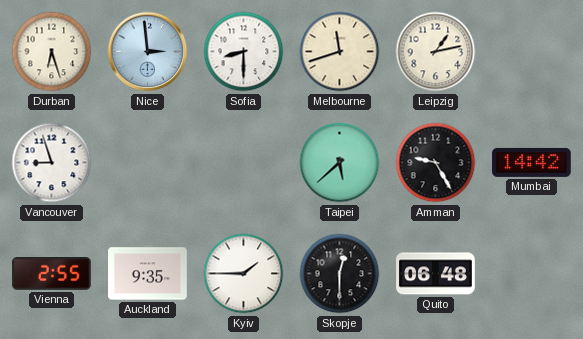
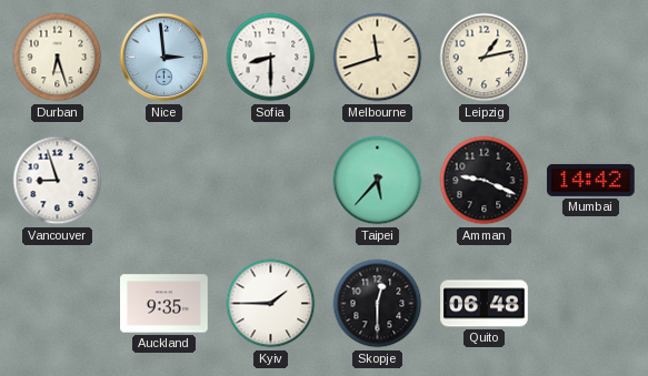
Taipei: 5:38 -> 5:37 (378, 181)
Amman: 9:25 -> 9:19 (485, 181)
Vienna: 2:55 -> none (52, 274)
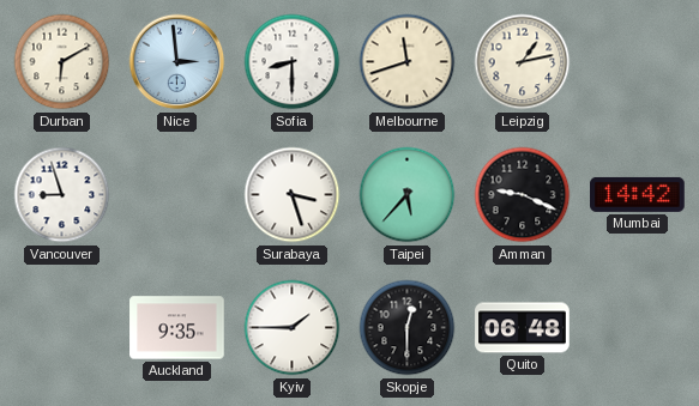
Durban: 6:27 -> 6:10 (62, 62)
Surabaya: none -> 3:27 (293, 195)
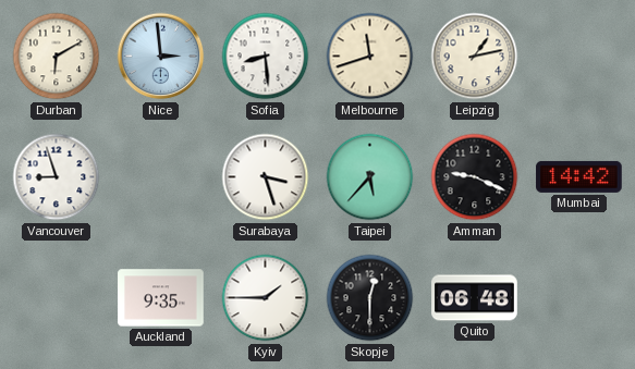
Sofia: 8:30 -> 8:29 (266, 57)
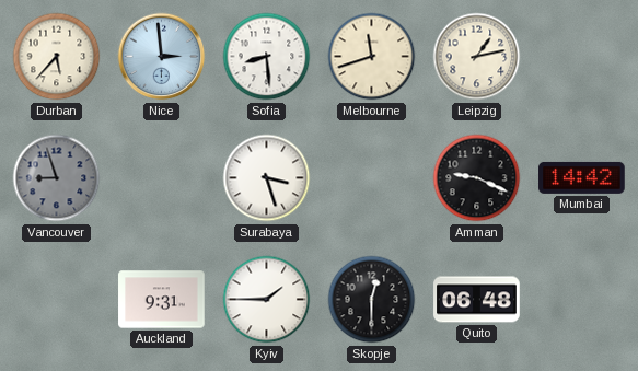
Durban: 6:10 -> 5:37 (57, 57)
Vancouver dial: white -> grey (57, 178)
Taipei: 5:37 -> none (370, 177)
Auckland: 9:35 -> 9:31 (162, 300)
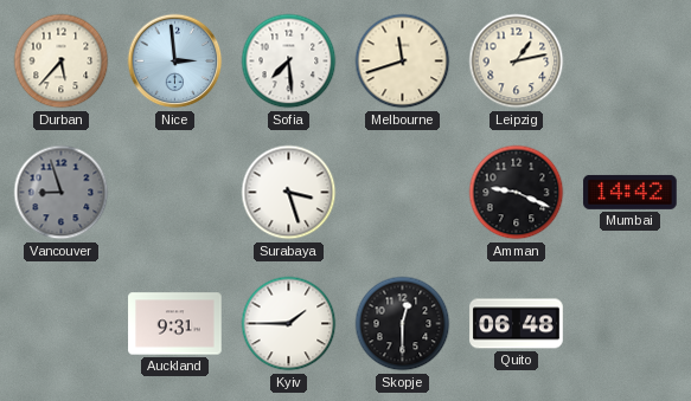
Sofia: 8:29 -> 7:29 (289, 62)
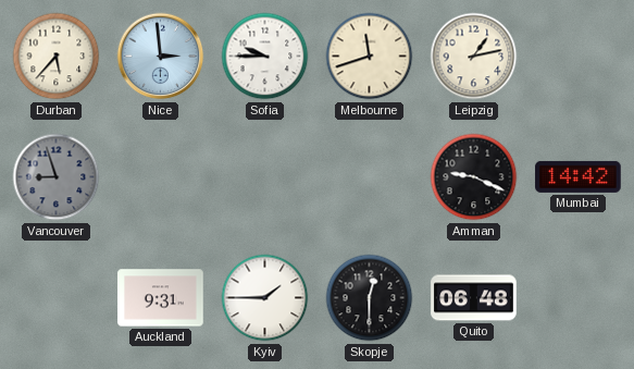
Sofia: 7:29 -> 9:45 (265, 57)
Surabaya: 3:27 -> none (289, 193)
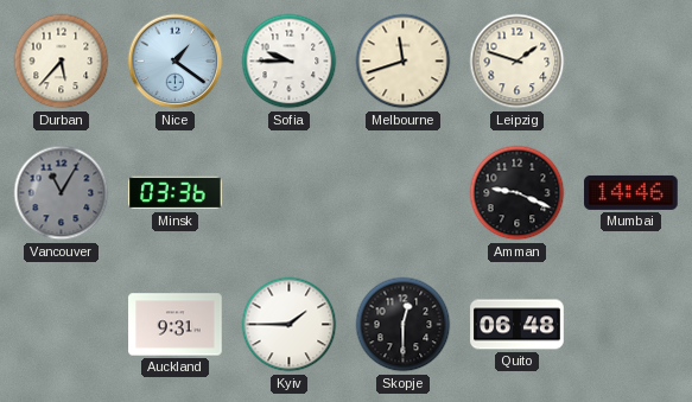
Nice: 2:59 -> 1:21 (176, 62)
Leipzig: 1:13 -> 1:48 (518, 62)
Vancouver: 8:57 -> 11:05 (62, 193)
Minsk: none -> 03:36 (176, 193)
Mumbai: 14:42 -> 14:46 (631, 192)
